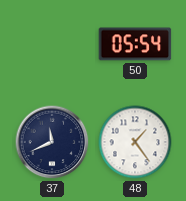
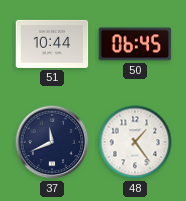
51: none -> 10:44 (52, 44)
50: 05:54 -> 06:45 (135, 44)
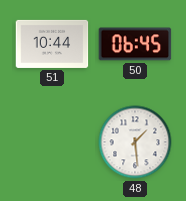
37: 11:41 -> none (52, 142)
48: 1:24 -> 1:29 (135, 142)
